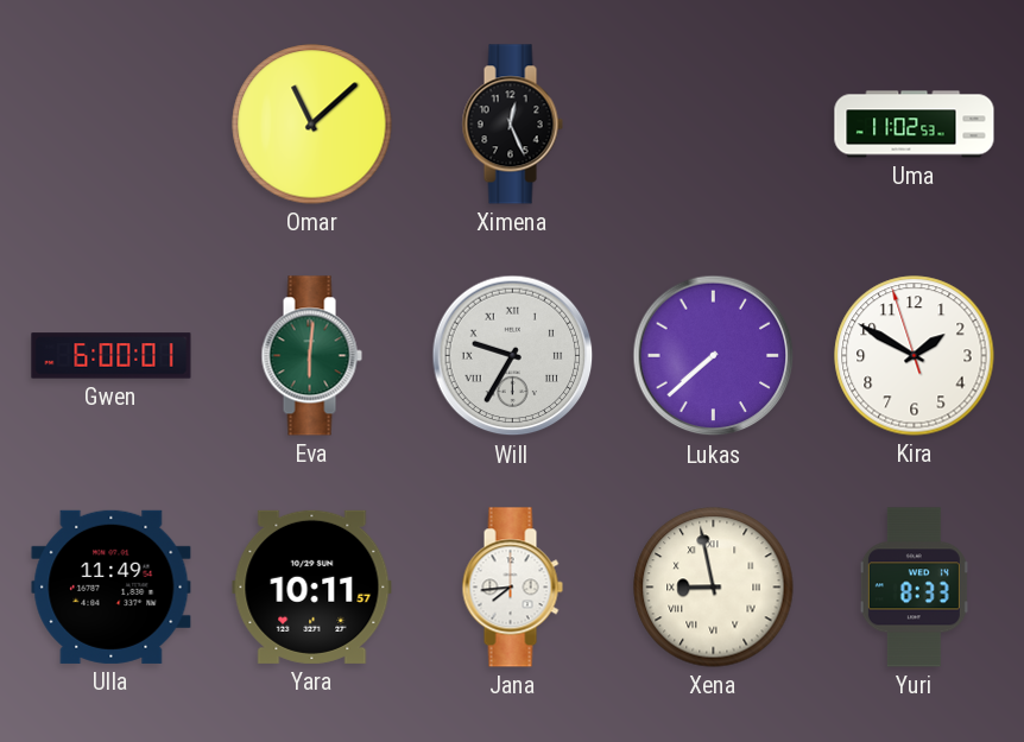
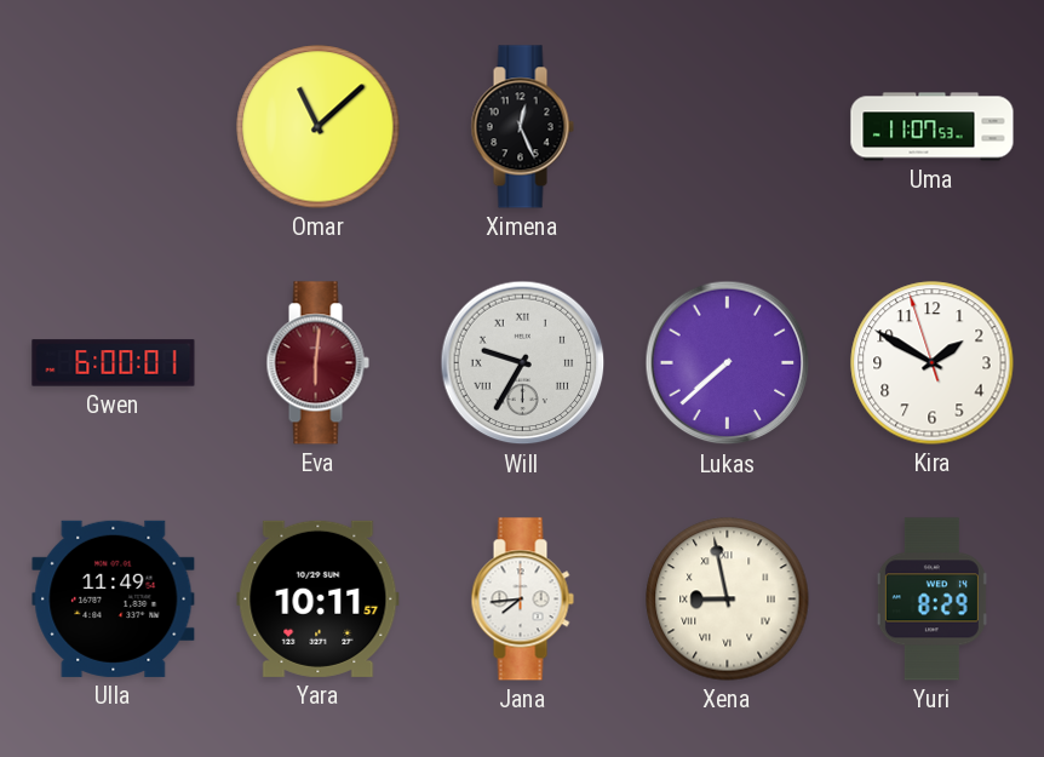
Uma: 11:02 -> 11:07 (933, 127)
Eva dial: green -> burgundy (317, 363)
Yuri: 8:33 -> 8:29 (931, 600)
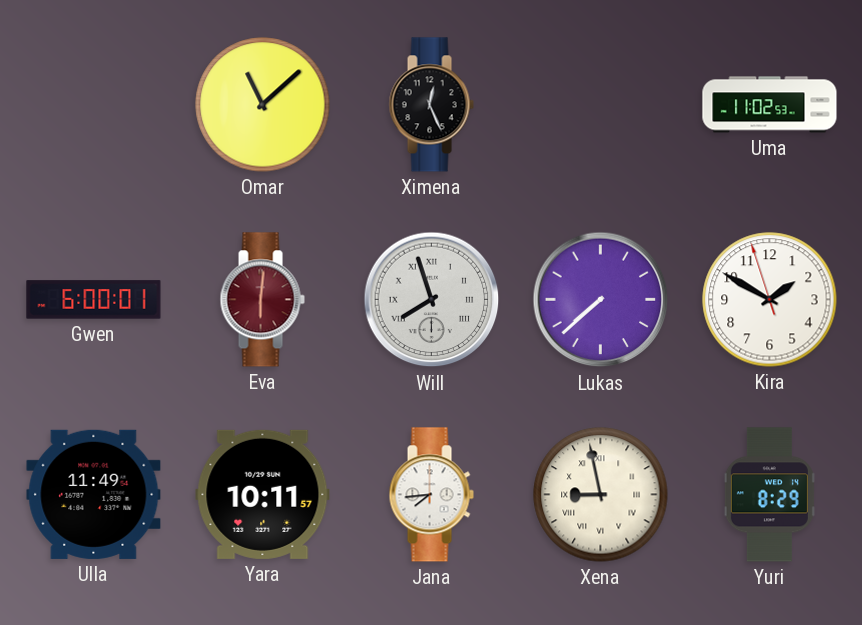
Uma: 11:07 -> 11:02 (770, 105)
Will: 9:35 -> 7:57 (432, 300)
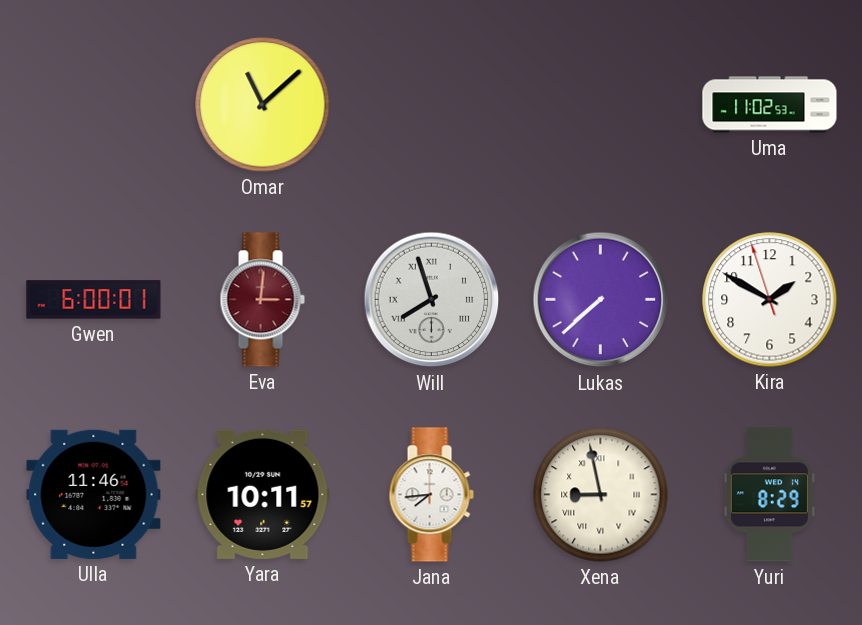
Ximena: 12:26 -> none (431, 105)
Eva: 6:01 -> 3:01 (262, 300)
Ulla: 11:49 -> 11:46 (94, 494)
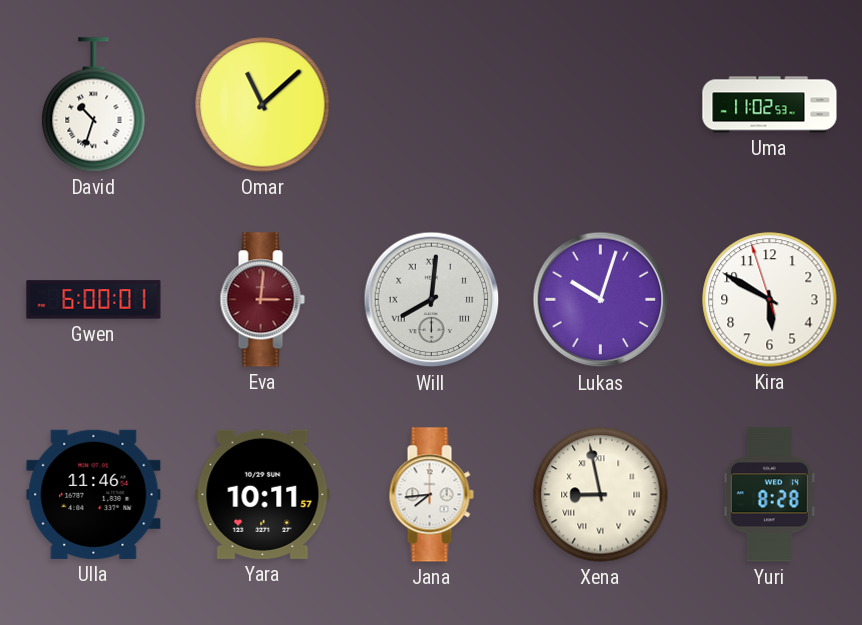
David: none -> 10:33 (94, 105)
Will: 7:57 -> 8:01 (432, 300)
Lukas: 7:38 -> 10:03 (601, 300)
Kira: 1:49 -> 5:49 (770, 300)
Yuri: 8:29 -> 8:28 (769, 495)
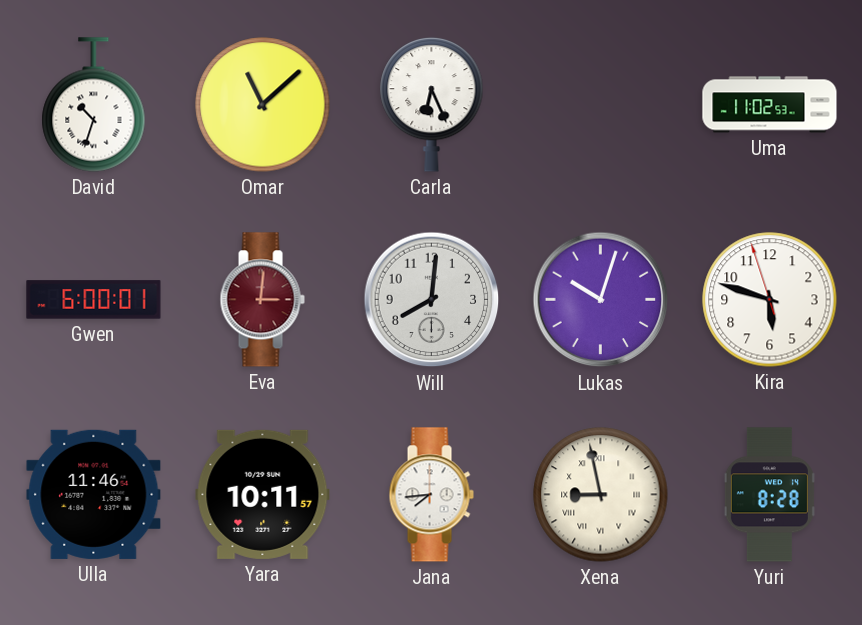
Carla: none -> 6:26 (432, 104)
Will numerals: Roman -> Arabic (432, 300)
Kira: 5:49 -> 5:47 (770, 300)
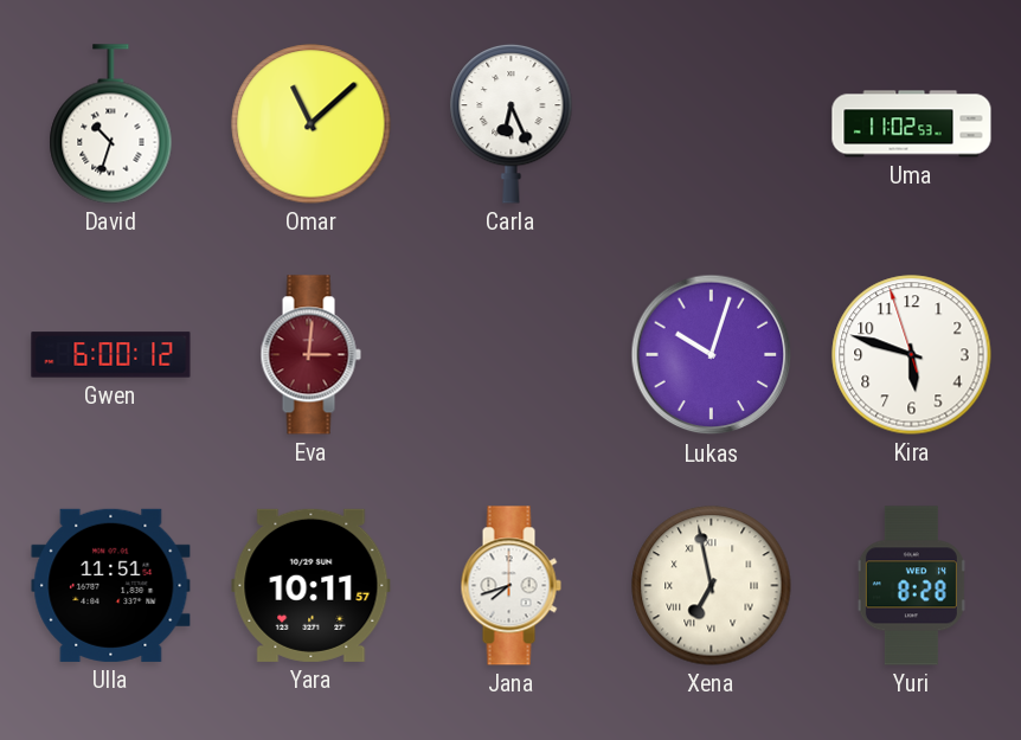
Gwen: 6:00:01 -> 6:00:12 (111, 355)
Will: 8:01 -> none (432, 300)
Ulla: 11:46 -> 11:51 (111, 585)
Jana: 7:44 -> 7:42 (510, 586)
Xena: 8:58 -> 6:58 (712, 586)
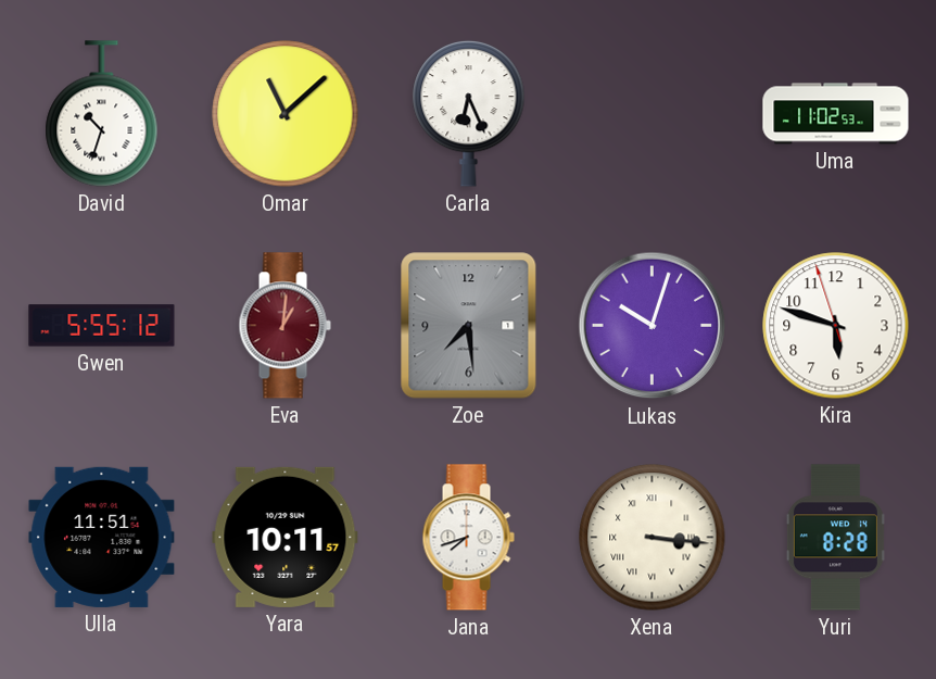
Gwen: 6:00 -> 5:55 (102, 326)
Eva: 3:01 -> 1:01 (284, 326)
Zoe: none -> 7:29 (469, 326)
Xena: 6:58 -> 3:16 (653, 538)
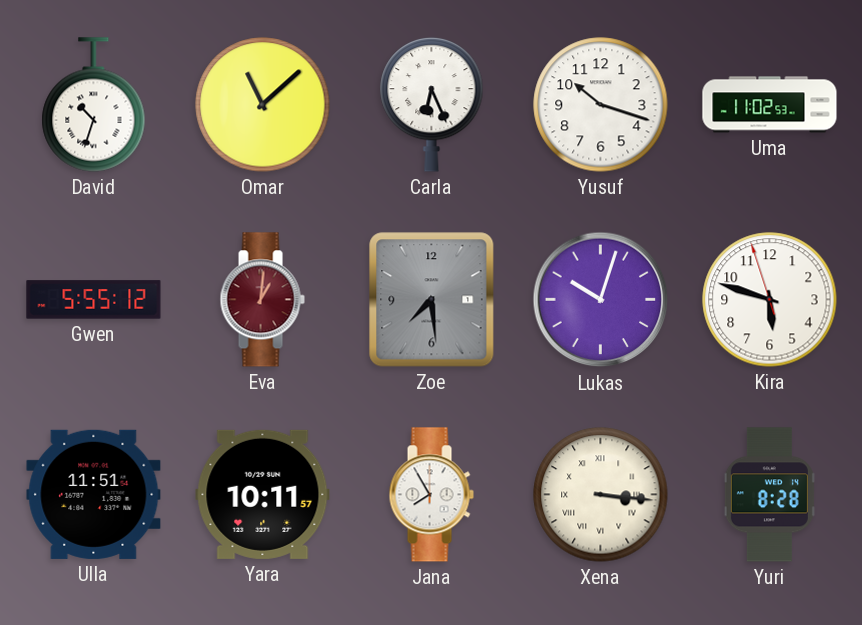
Yusuf: none -> 10:18 (601, 105)
Jana: 7:42 -> 7:55 (431, 495)
